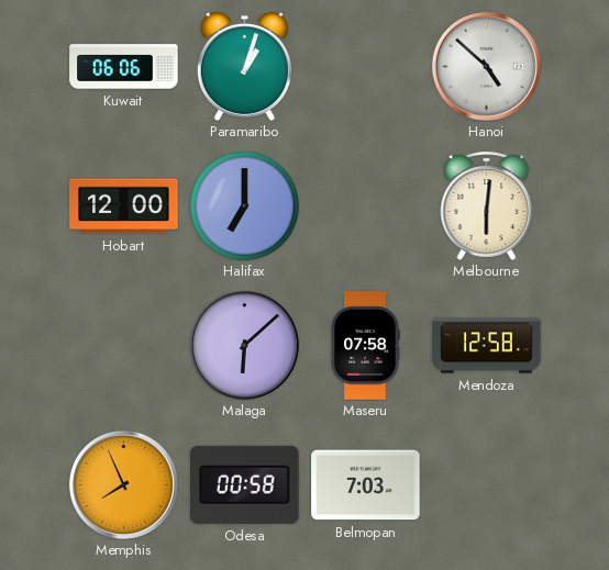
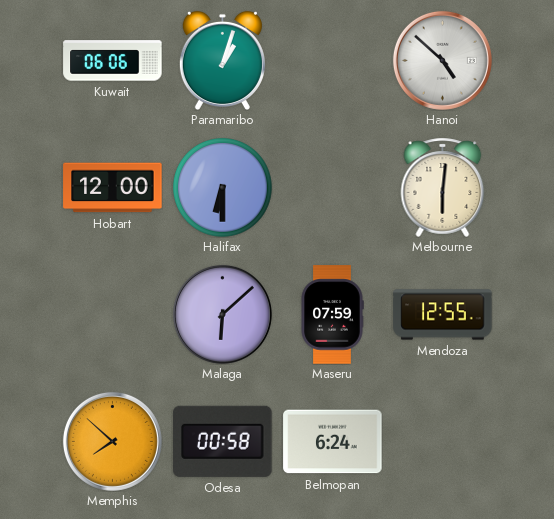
Halifax: 7:00 -> 6:30 (223, 188)
Maseru: 07:58 -> 07:59 (332, 315)
Mendoza: 12:58 -> 12:55 (443, 315)
Memphis: 7:56 -> 7:52 (112, 441)
Belmopan: 7:03 -> 6:24 (333, 442)
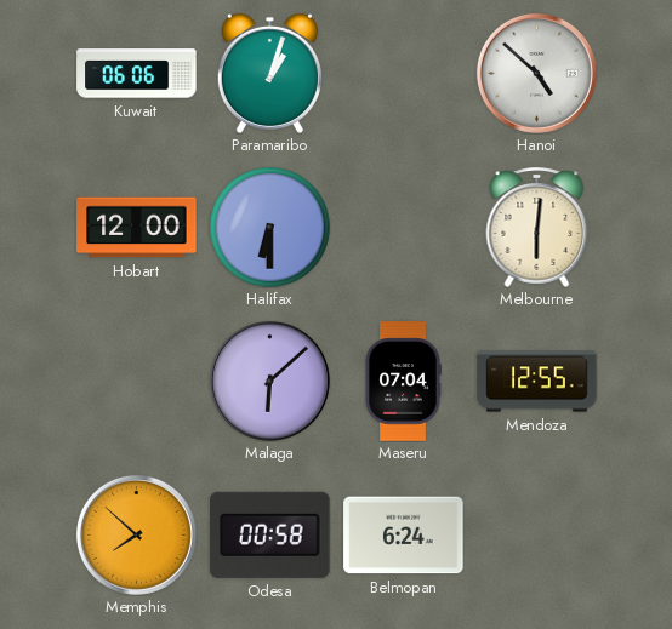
Maseru: 07:59 -> 07:04 (403, 382)
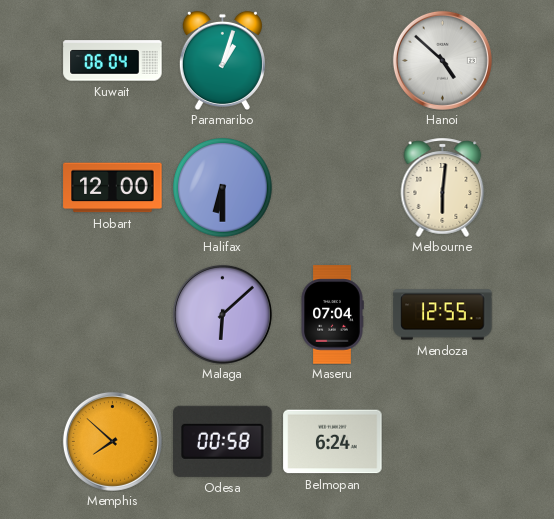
Kuwait: 06:06 -> 06:04 (113, 61)
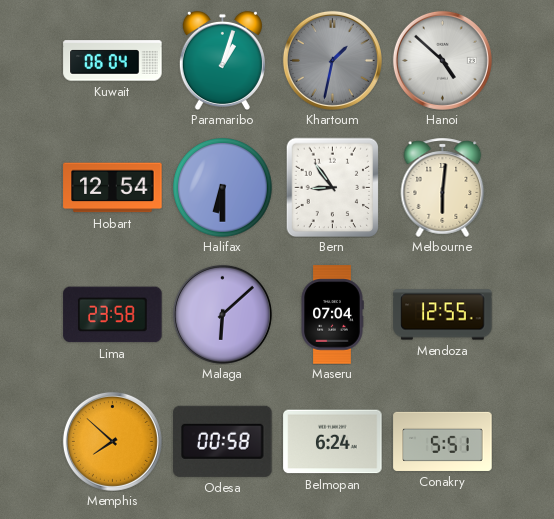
Khartoum: none -> 1:32 (332, 60)
Hobart: 12:00 -> 12:54 (113, 188)
Bern: none -> 8:54 (333, 187)
Lima: none -> 23:58 (113, 315)
Conakry: none -> 5:51 (443, 441)
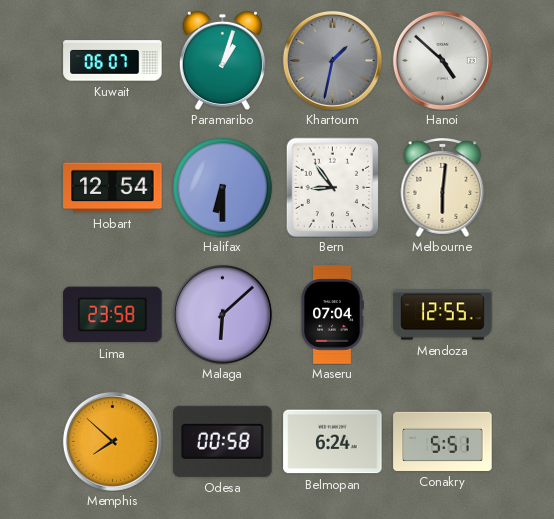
Kuwait: 06:04 -> 06:07 (113, 61)
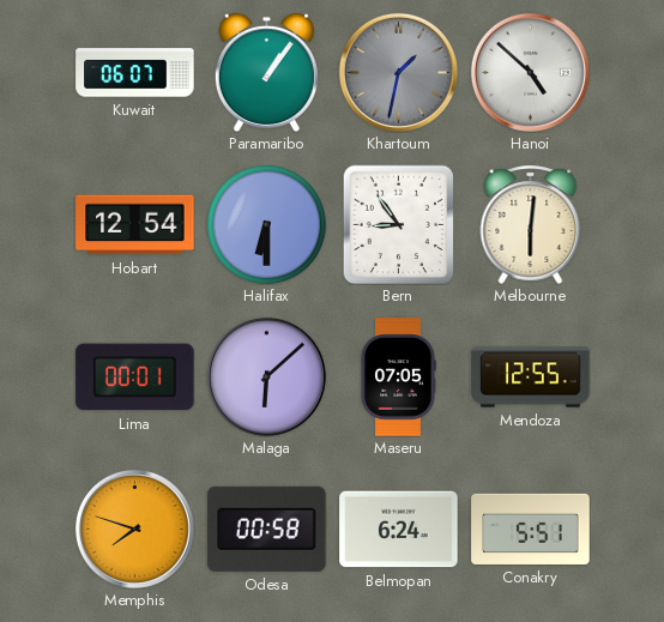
Paramaribo: 1:03 -> 1:06 (266, 72)
Lima: 23:58 -> 00:01 (135, 378)
Maseru: 07:04 -> 07:05 (398, 378)
Memphis: 7:52 -> 7:48 (134, 529)
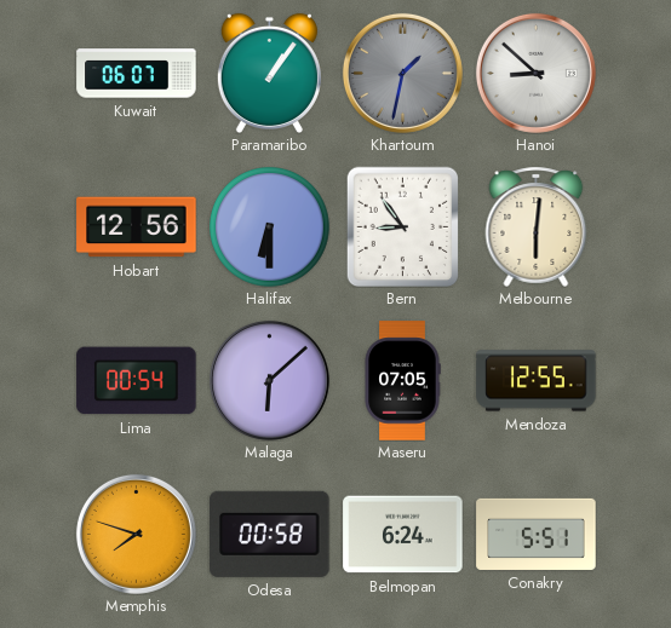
Hanoi: 4:52 -> 8:52 (535, 73)
Hobart: 12:54 -> 12:56 (137, 227)
Lima: 00:01 -> 00:54 (137, 381)
